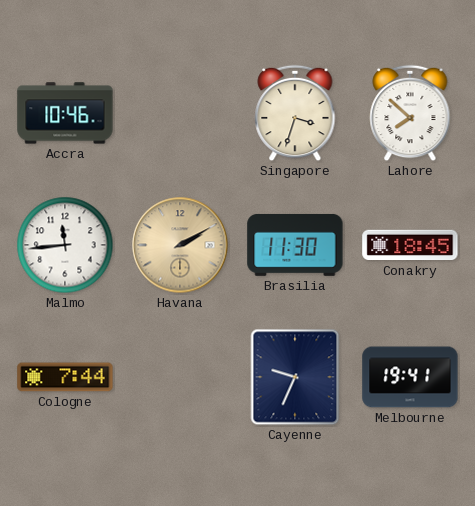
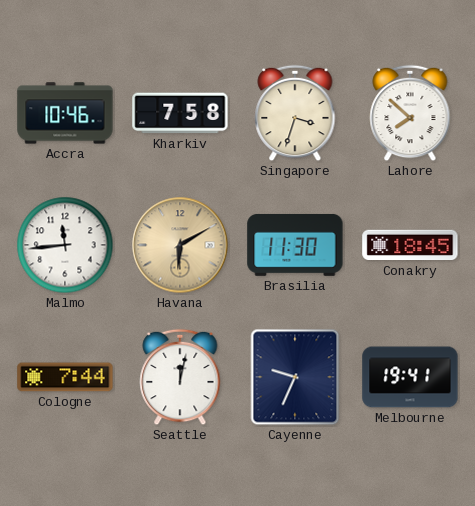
Kharkiv: none -> 7:58 (180, 113)
Havana: 2:10 -> 6:10 (180, 245)
Seattle: none -> 12:02 (180, 377)
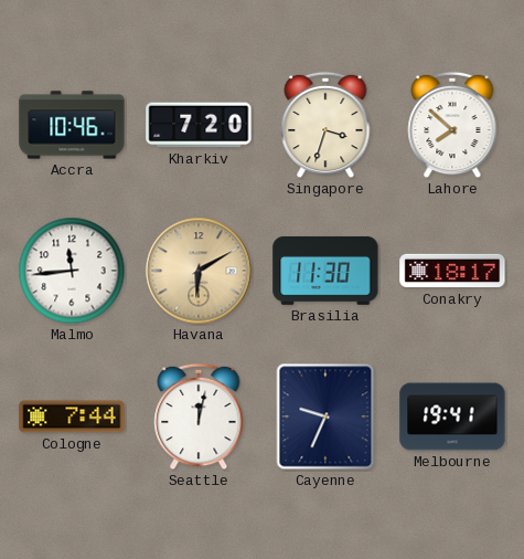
Kharkiv: 7:58 -> 7:20 (199, 125)
Conakry: 18:45 -> 18:17 (452, 271)
